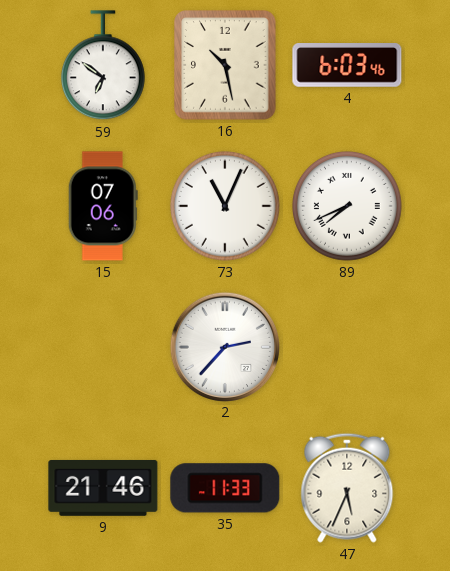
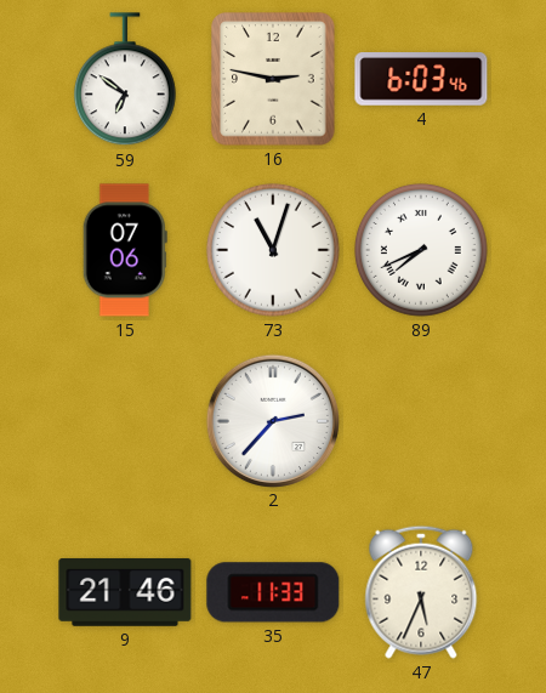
16: 10:28 -> 2:47 (273, 79)
73: 11:04 -> 11:03 (273, 250)
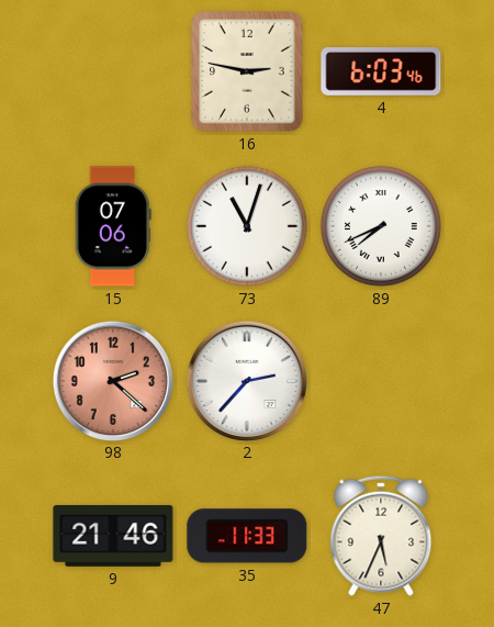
59: 6:51 -> none (125, 80)
98: none -> 2:22 (112, 380)
